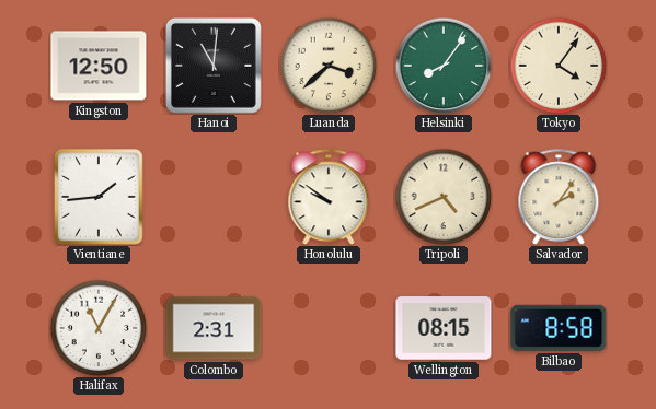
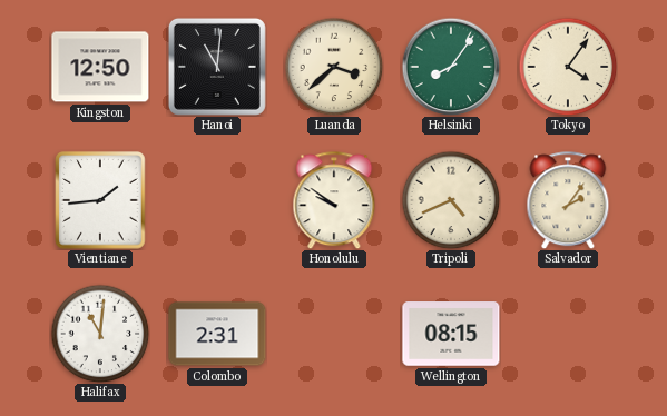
Halifax: 11:05 -> 11:01 (100, 334)
Bilbao: 8:58 -> none (559, 328)
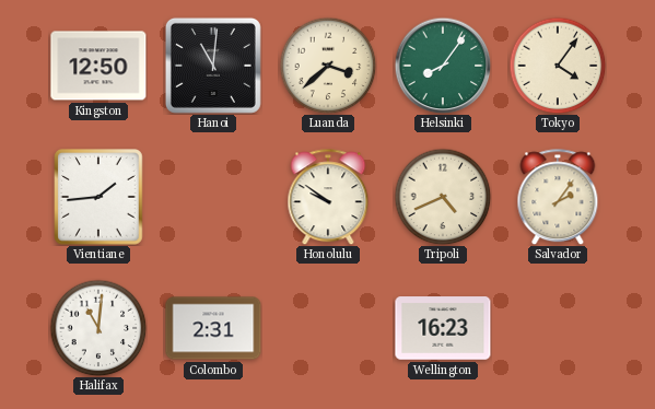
Wellington: 08:15 -> 16:23 (443, 328)
